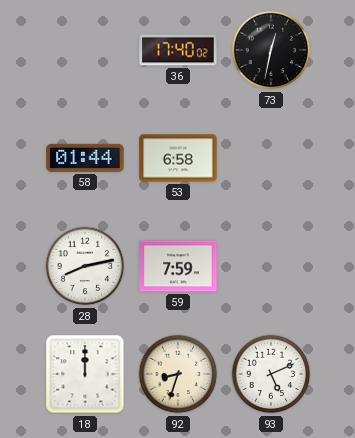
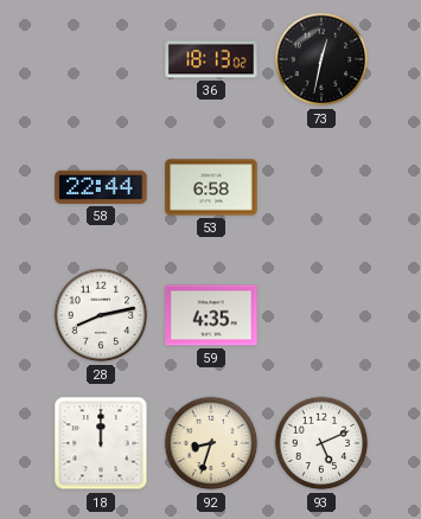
36: 17:40 -> 18:13 (211, 59)
58: 01:44 -> 22:44 (101, 187)
59: 7:59 -> 4:35 (211, 315)
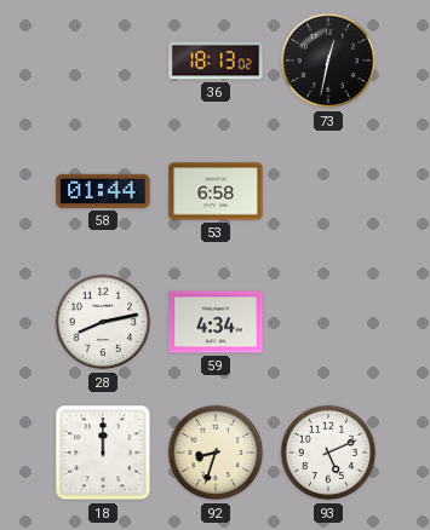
58: 22:44 -> 01:44 (103, 191)
59: 4:35 -> 4:34 (216, 322)
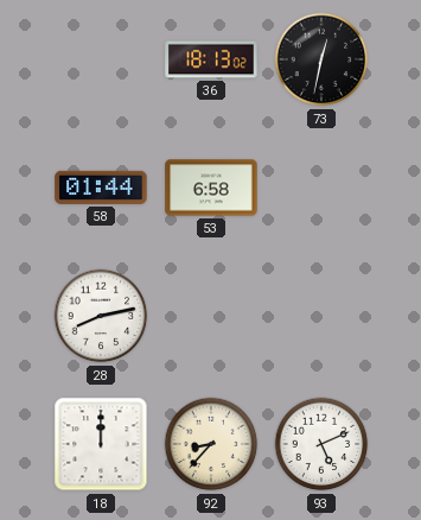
59: 4:34 -> none (216, 322)
92: 8:33 -> 8:37 (211, 444)
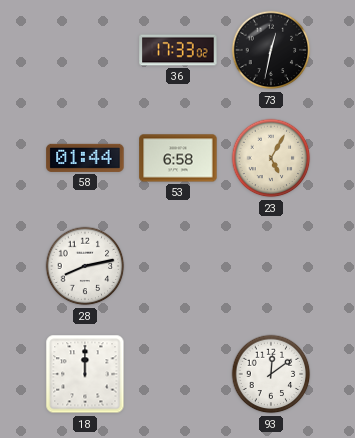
36: 18:13 -> 17:33 (178, 50)
23: none -> 5:05 (271, 158)
92: 8:37 -> none (211, 444)
93: 5:11 -> 12:09 (271, 374)
